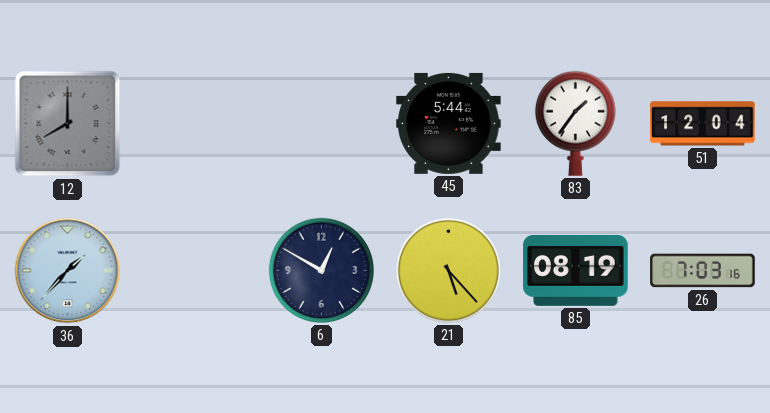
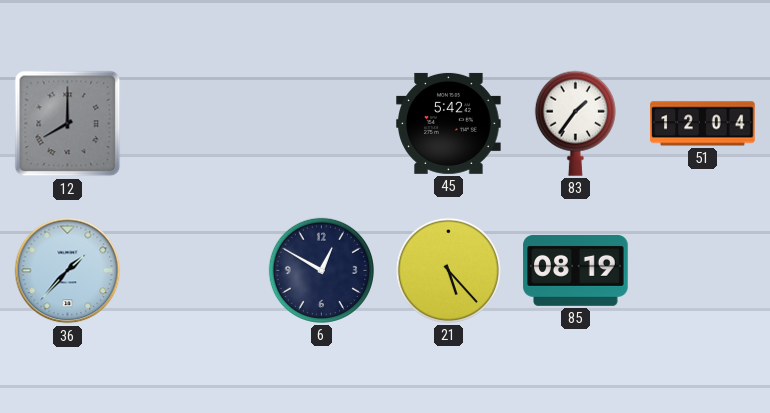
45: 5:44 -> 5:42 (449, 123)
26: 7:03 -> none (703, 271)
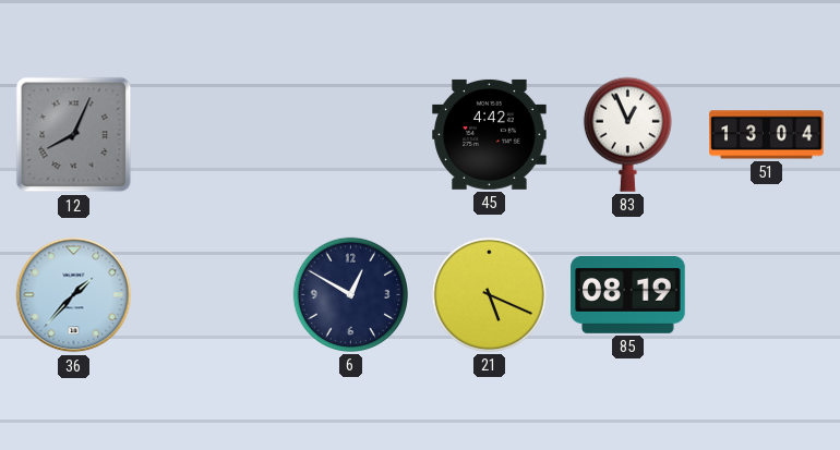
12: 8:00 -> 8:04 (74, 135)
45: 5:42 -> 4:42 (490, 134)
83: 1:36 -> 12:56 (627, 134)
51: 12:04 -> 13:04 (767, 135)
21: 5:23 -> 5:19 (489, 294)
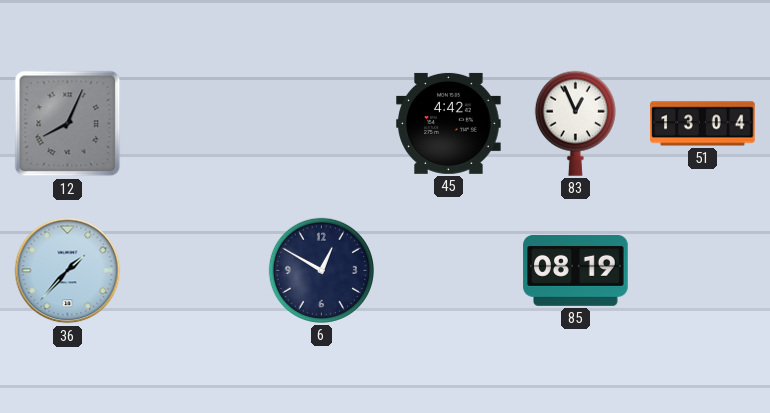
21: 5:19 -> none (489, 294)
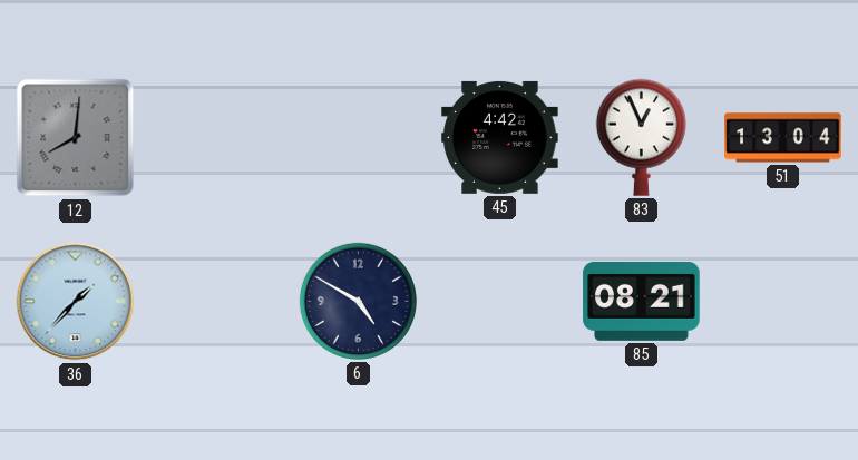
12: 8:04 -> 8:01 (76, 138)
6: 12:50 -> 4:50 (358, 301)
85: 08:19 -> 08:21 (642, 301)
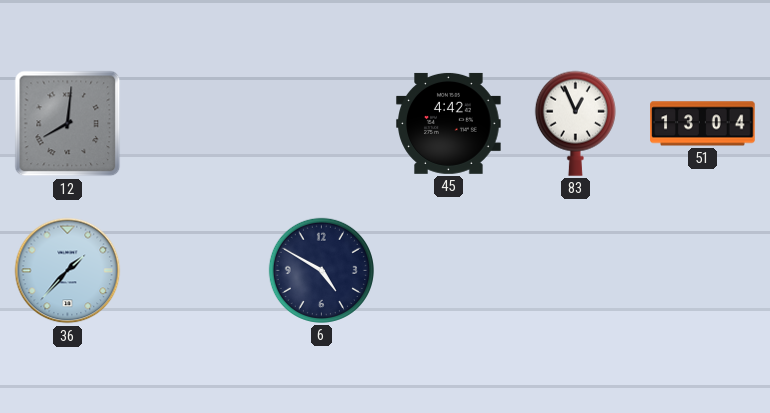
85: 08:21 -> none (642, 301)
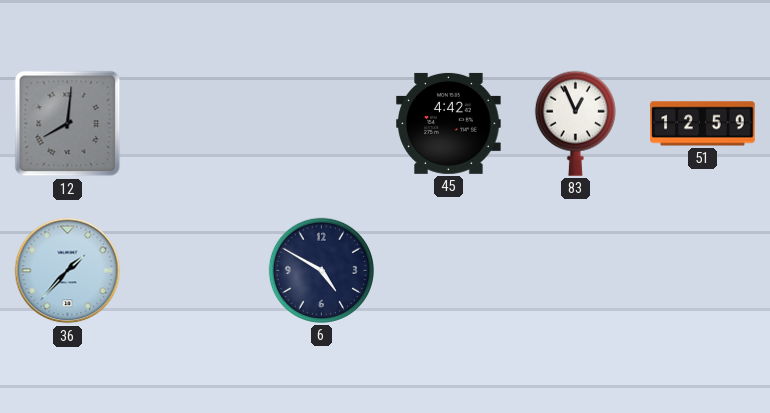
51: 13:04 -> 12:59 (703, 124)
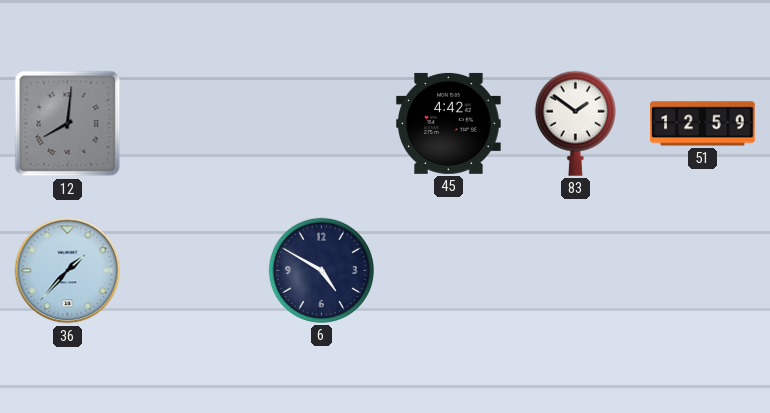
83: 12:56 -> 1:51 (575, 123)
